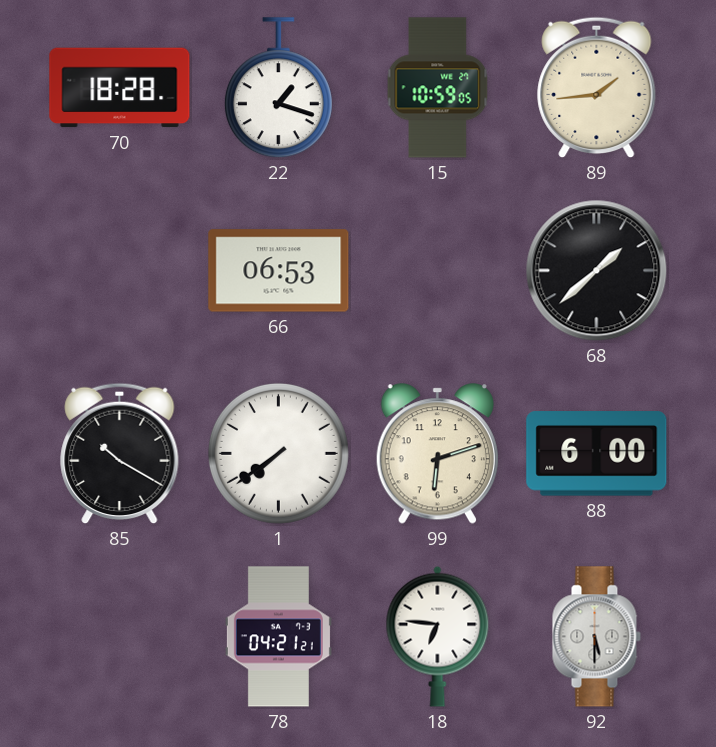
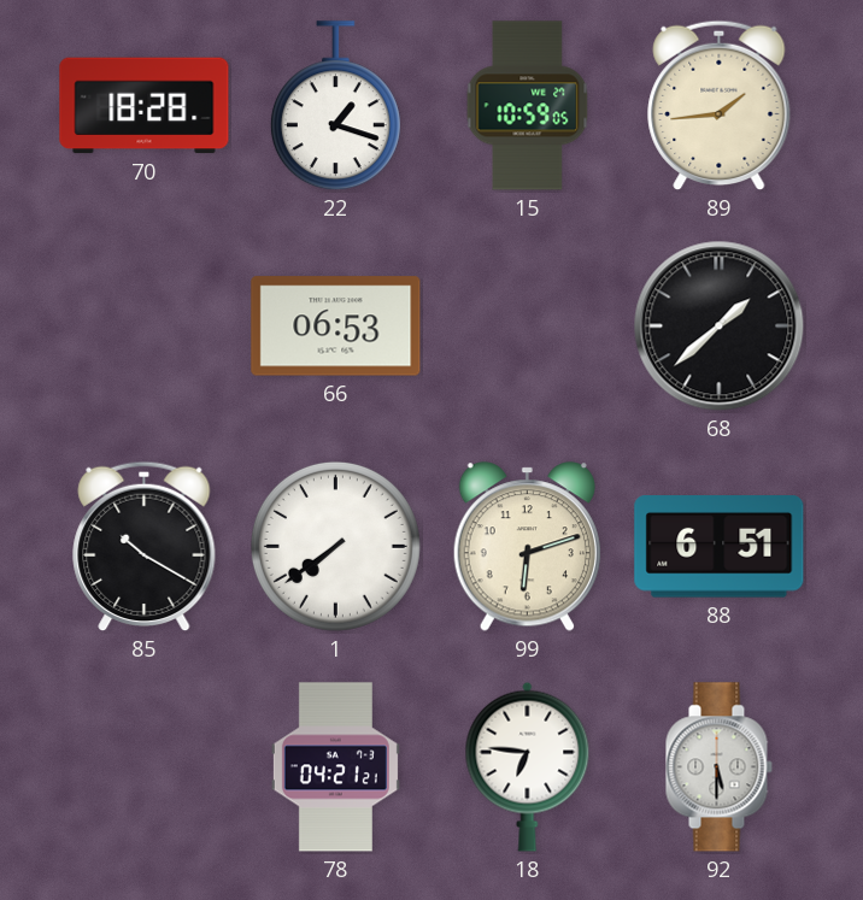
88: 6:00 -> 6:51 (720, 547)
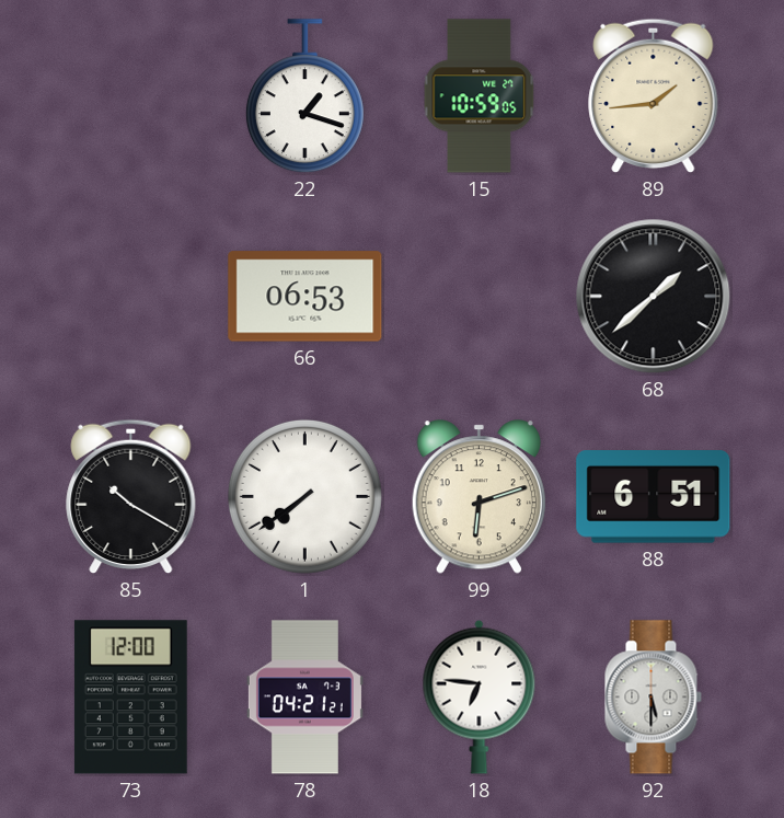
70: 18:28 -> none (145, 106)
73: none -> 12:00 (130, 698)
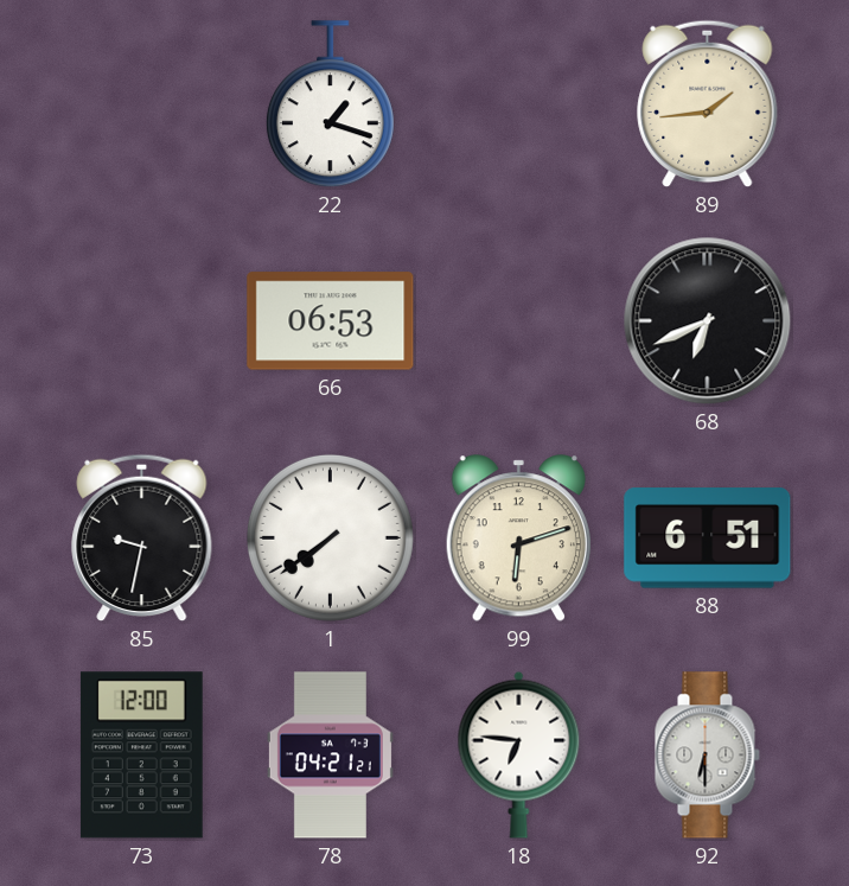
15: 10:59 -> none (480, 96)
68: 1:38 -> 6:41 (708, 321)
85: 10:20 -> 9:32 (142, 538)
92: 5:30 -> 6:30 (707, 756)
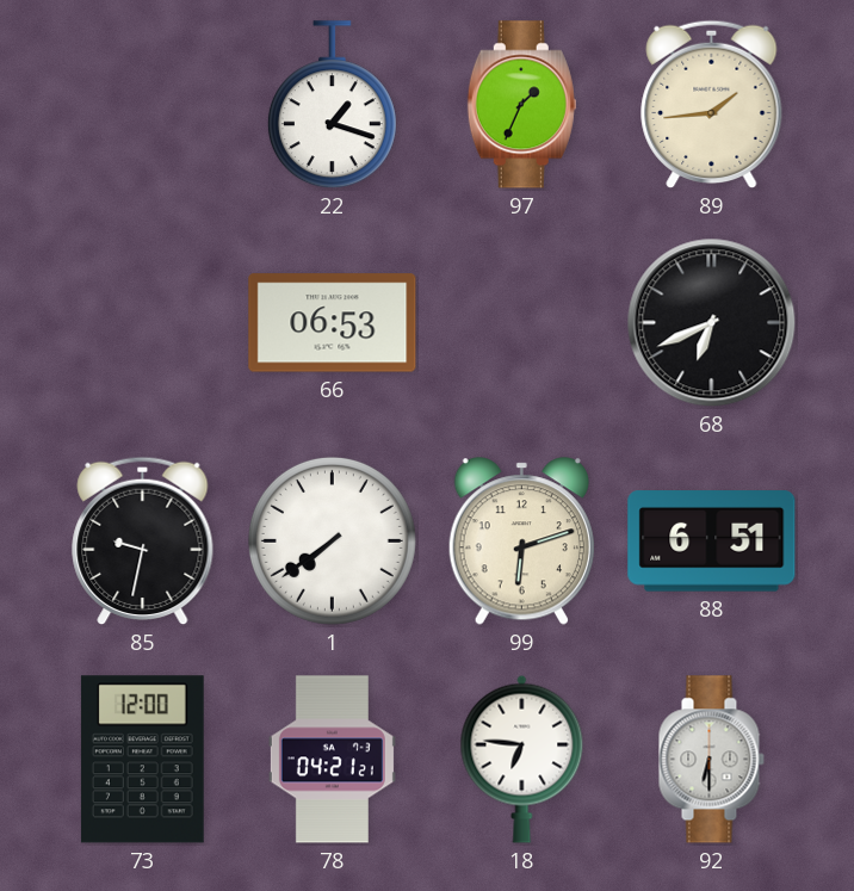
97: none -> 1:34 (521, 105)
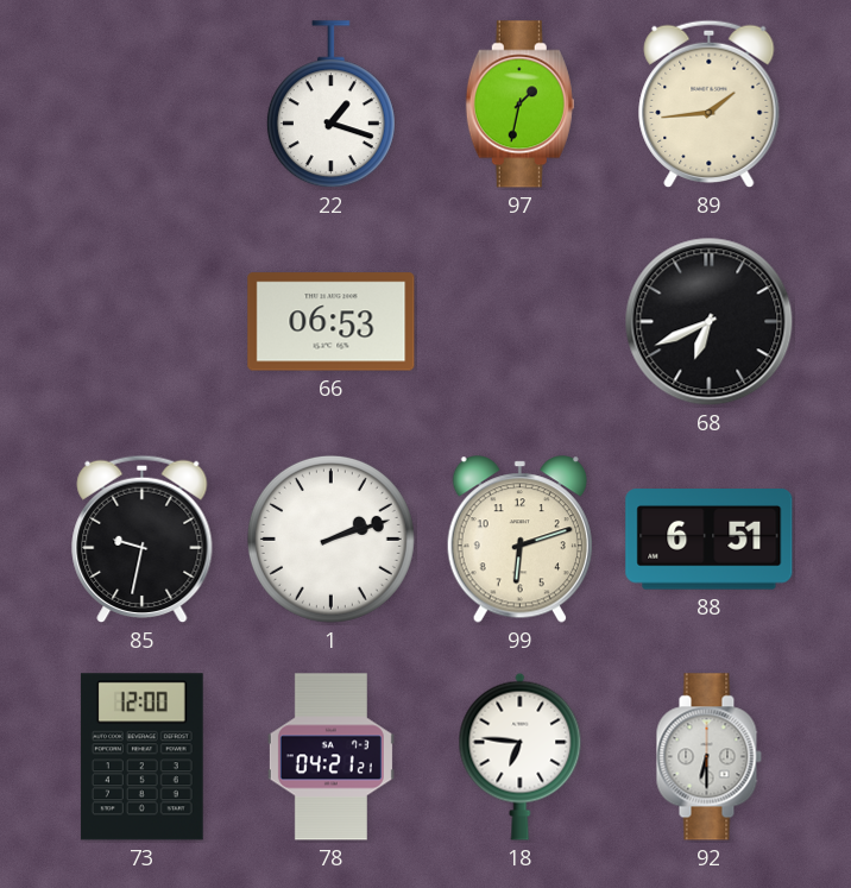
97: 1:34 -> 1:32 (519, 105)
1: 7:39 -> 2:12 (330, 539)
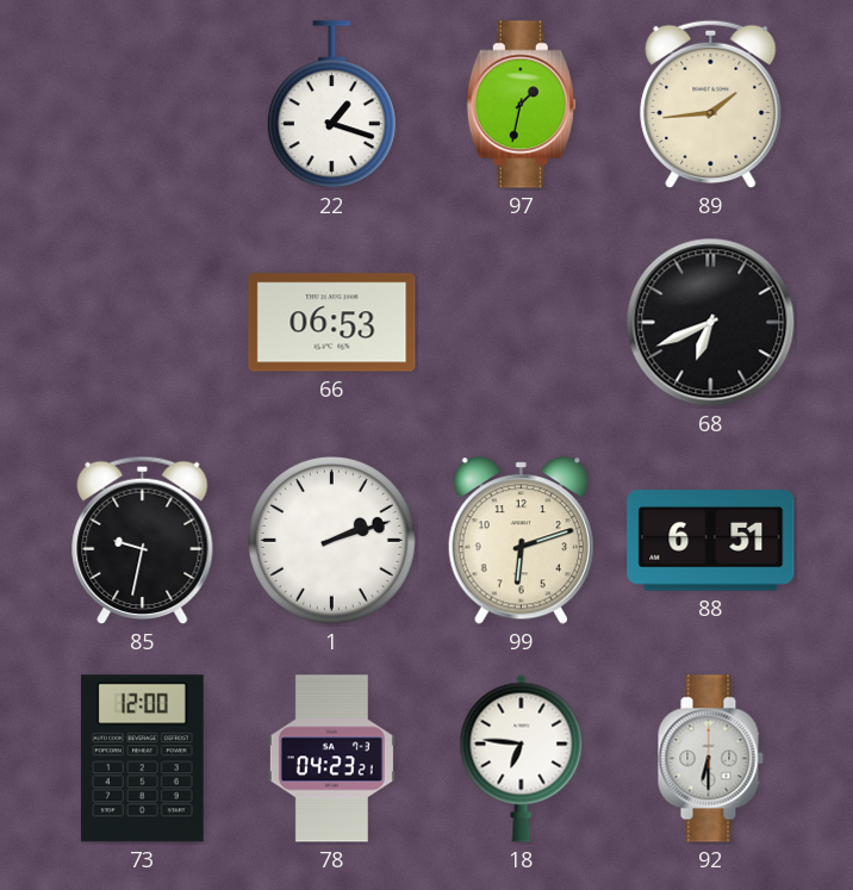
78: 04:21 -> 04:23 (331, 759)
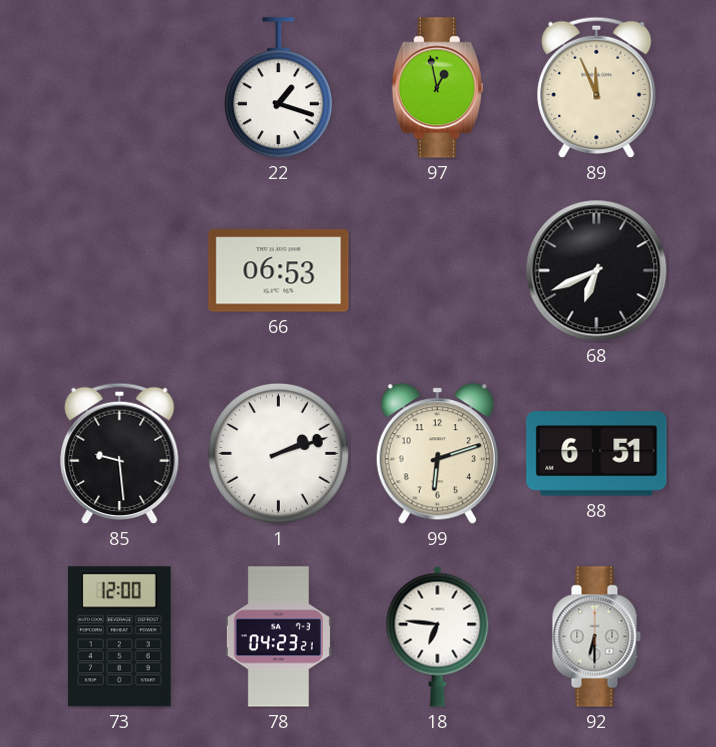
97: 1:32 -> 12:58 (437, 88)
89: 1:44 -> 11:56 (597, 88)
85: 9:32 -> 9:29 (120, 454)
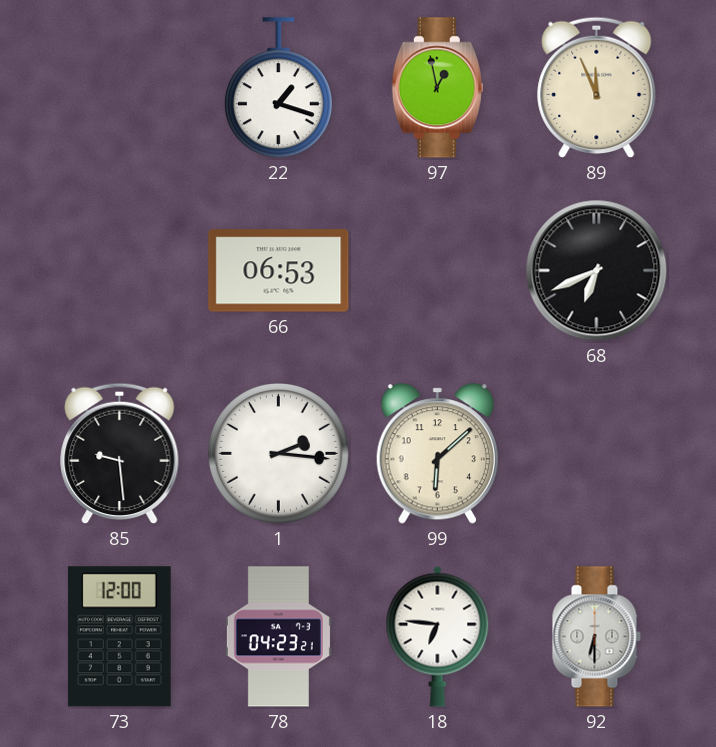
1: 2:12 -> 2:16 (278, 453)
99: 6:12 -> 6:08 (437, 454)
88: 6:51 -> none (597, 454)
